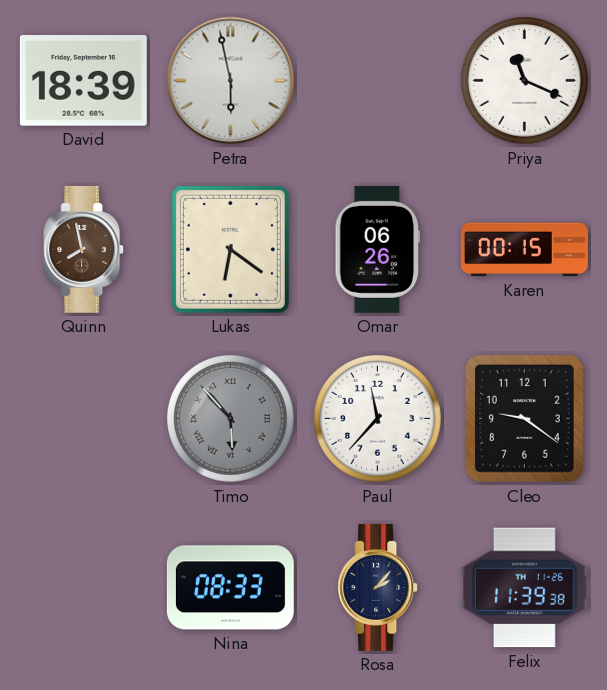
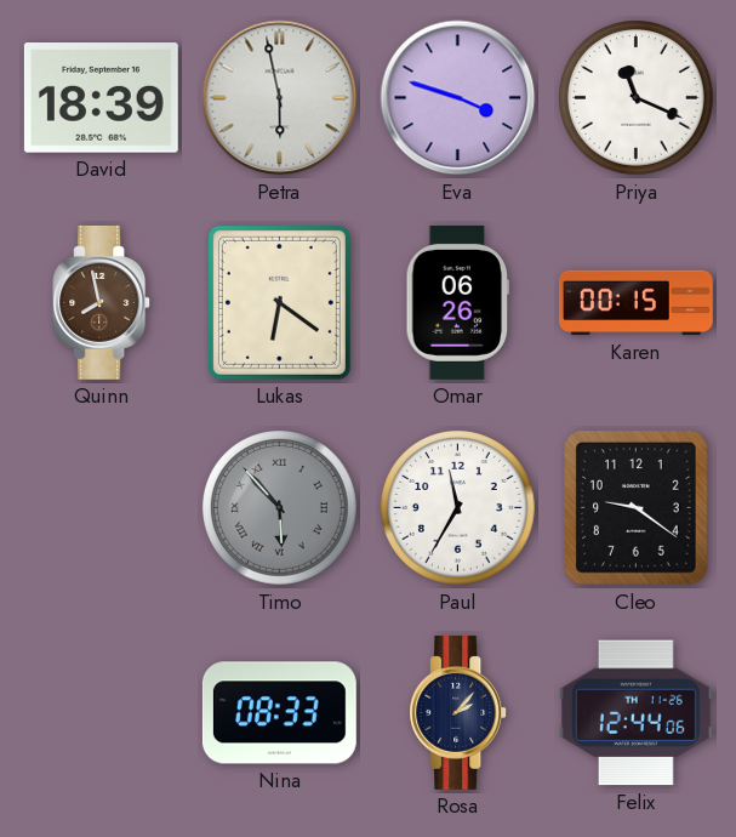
Eva: none -> 3:48 (458, 98)
Paul: 11:37 -> 11:35 (458, 508)
Felix: 11:39 -> 12:44 (635, 713)
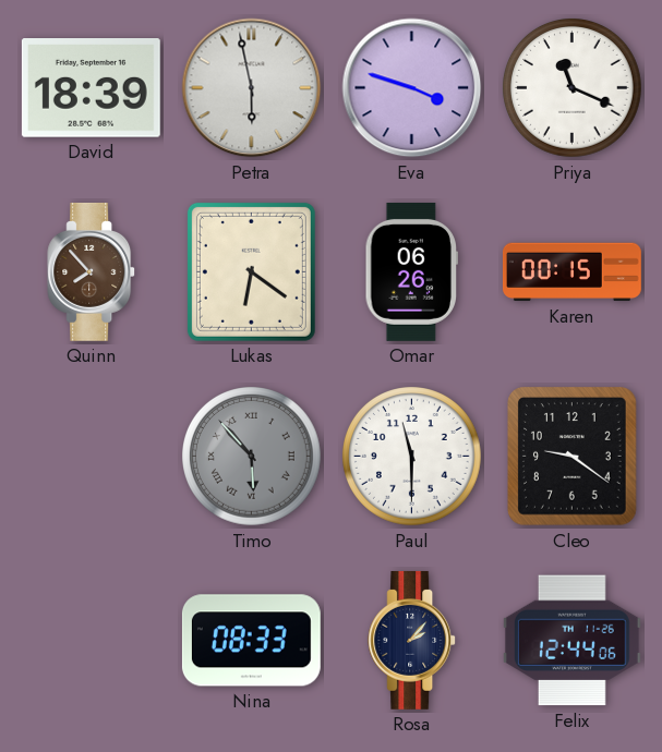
Quinn: 7:58 -> 7:53 (92, 271)
Paul: 11:35 -> 11:30 (412, 457)
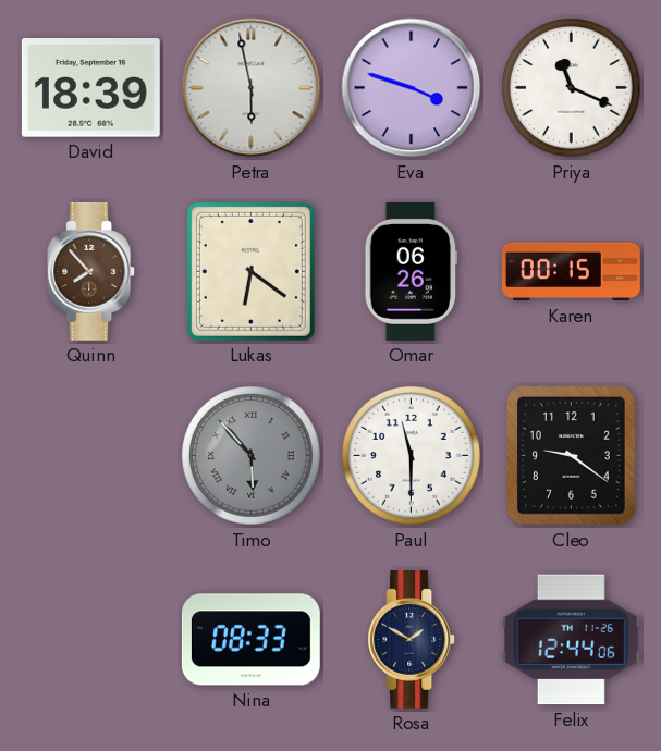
Rosa: 2:07 -> 1:50 (412, 639)
